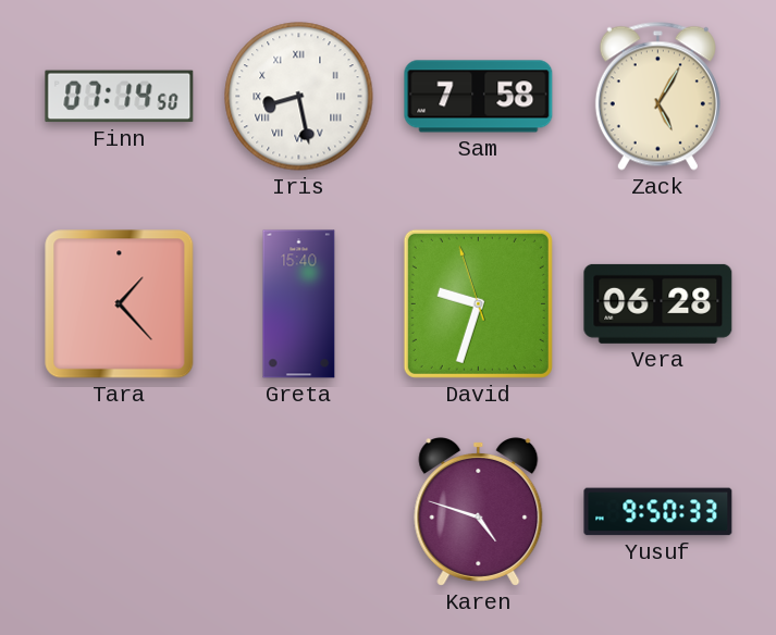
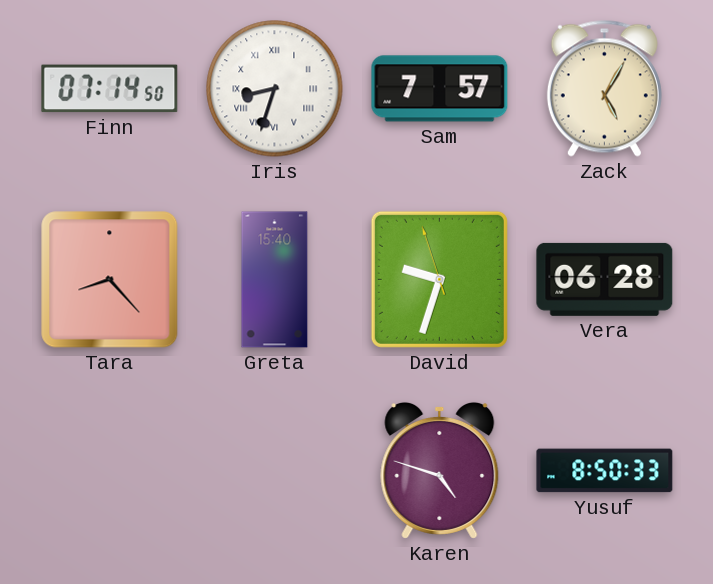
Iris: 8:28 -> 8:33 (275, 89)
Sam: 7:58 -> 7:57 (440, 89)
Tara: 1:23 -> 8:23 (110, 280)
Yusuf: 9:50 -> 8:50 (605, 471)
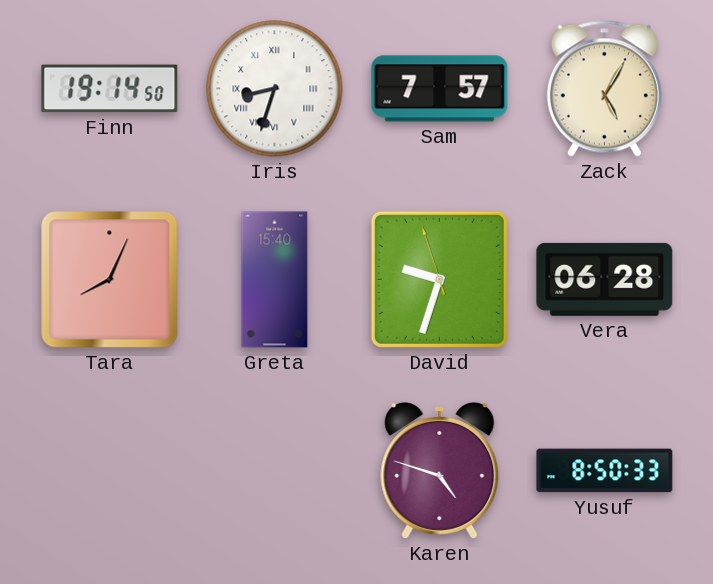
Finn: 07:14 -> 19:14 (110, 89)
Tara: 8:23 -> 8:04 (110, 280)
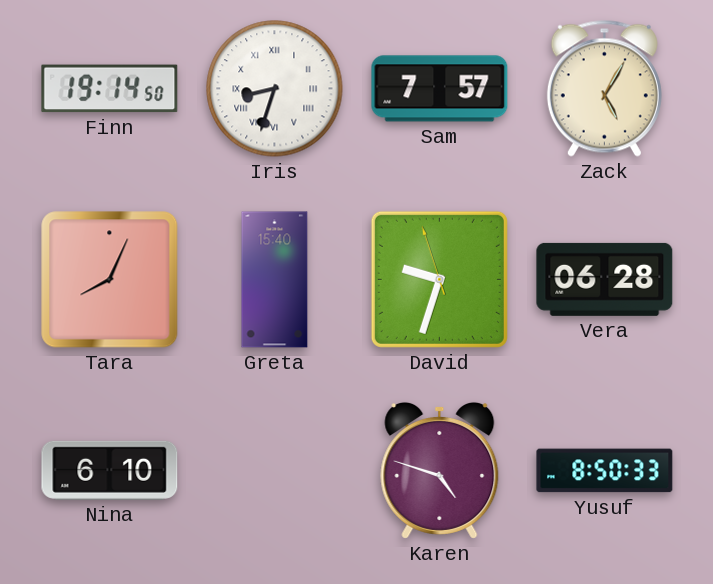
Nina: none -> 6:10 (110, 470)
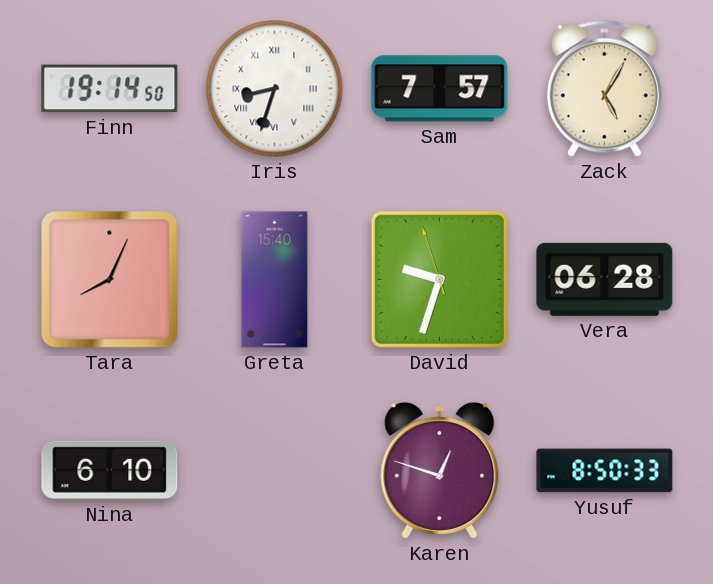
Karen: 4:48 -> 12:48 (440, 470)
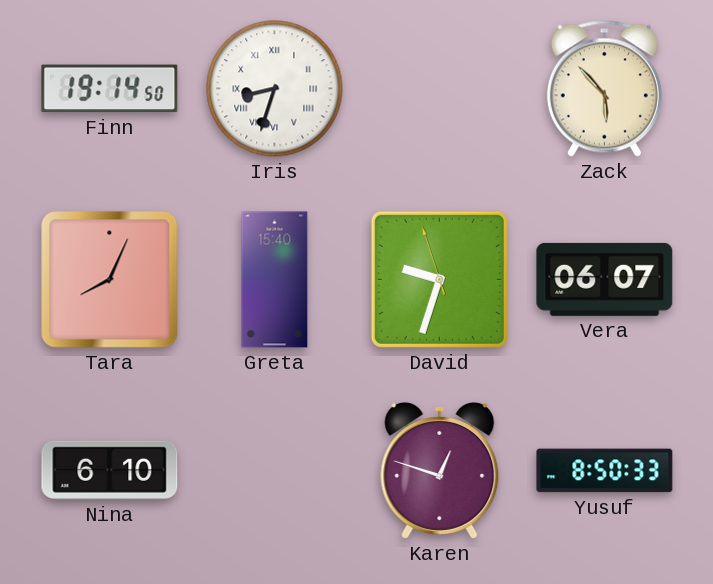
Sam: 7:57 -> none (440, 89)
Zack: 5:05 -> 5:53 (604, 88)
Vera: 06:28 -> 06:07 (605, 279)
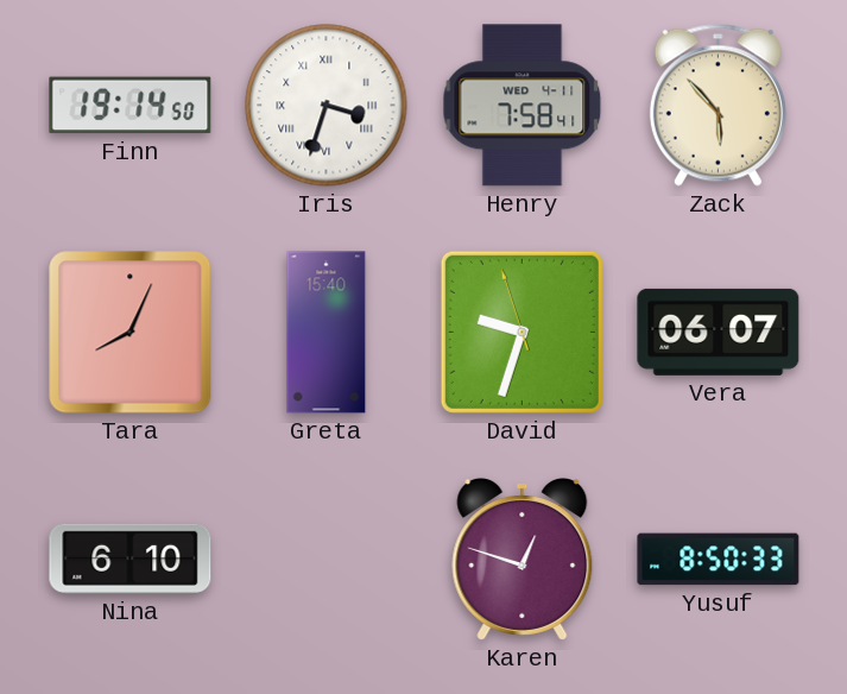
Iris: 8:33 -> 3:33 (327, 106)
Henry: none -> 7:58 (523, 106)
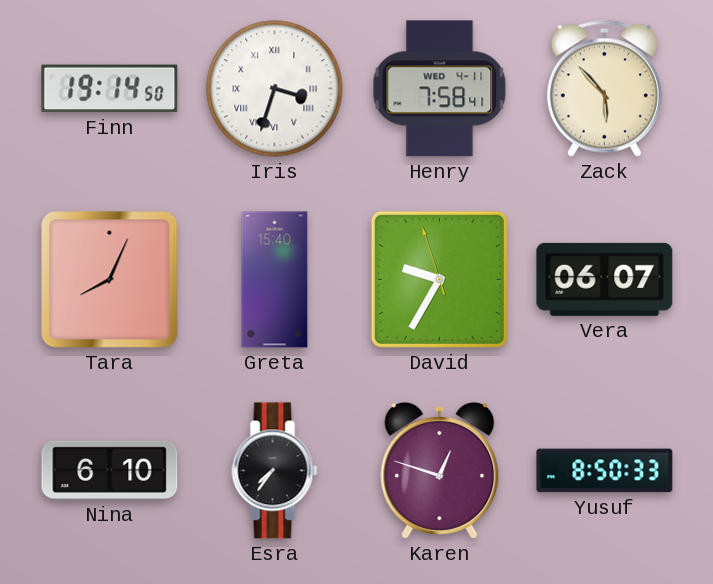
David: 9:32 -> 9:34 (439, 279)
Esra: none -> 7:36 (275, 471)
